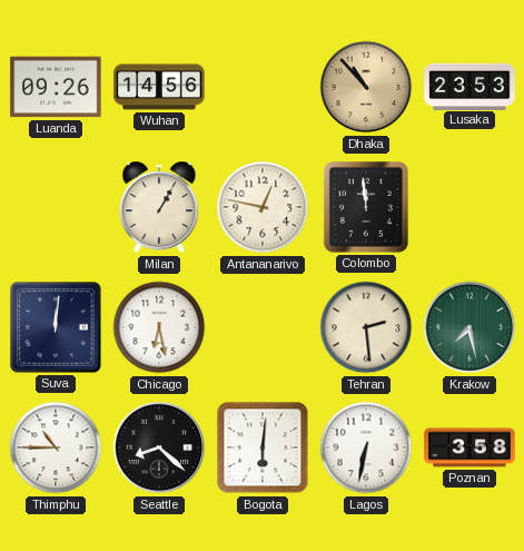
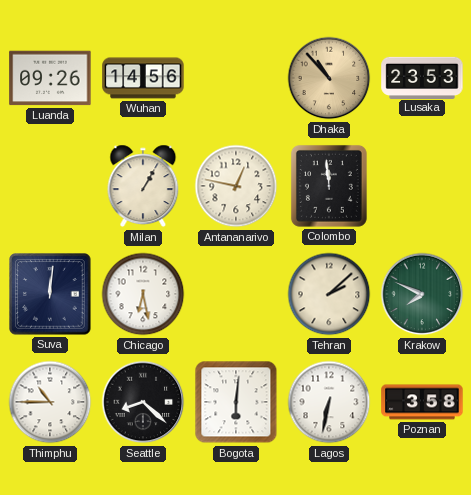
Tehran: 2:29 -> 2:08 (329, 294)
Krakow: 7:28 -> 7:49 (422, 294)
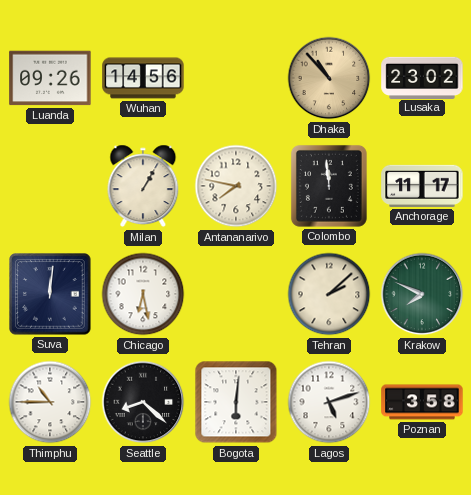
Lusaka: 23:53 -> 23:02 (422, 77)
Antananarivo: 12:47 -> 7:47 (236, 186)
Anchorage: none -> 11:17 (422, 186)
Lagos: 6:32 -> 5:12 (329, 402)
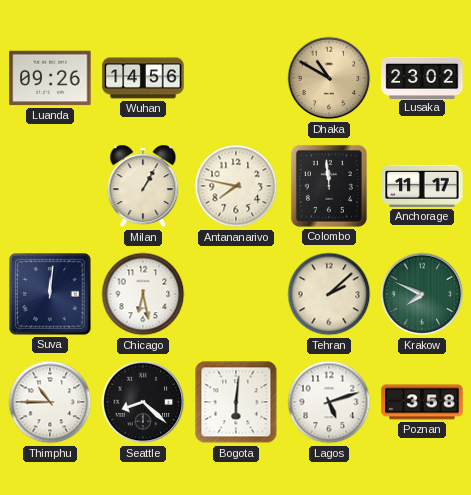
Dhaka: 10:53 -> 10:50 (329, 78)
